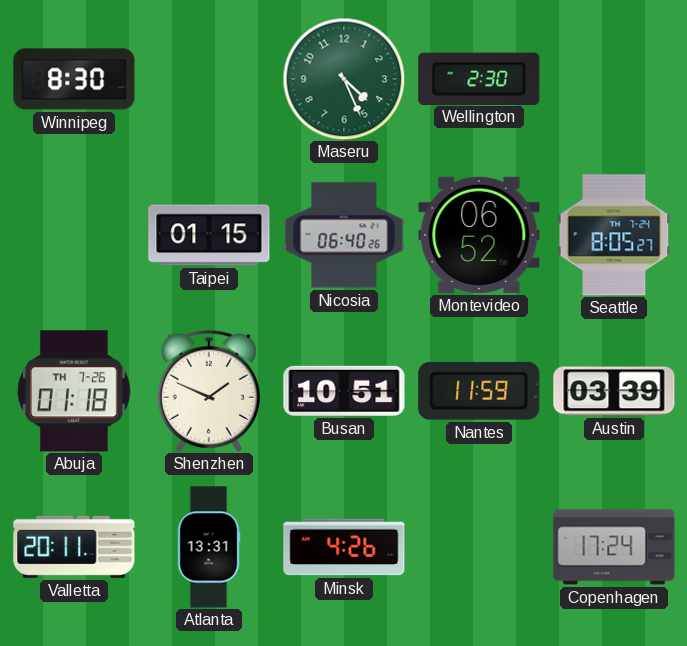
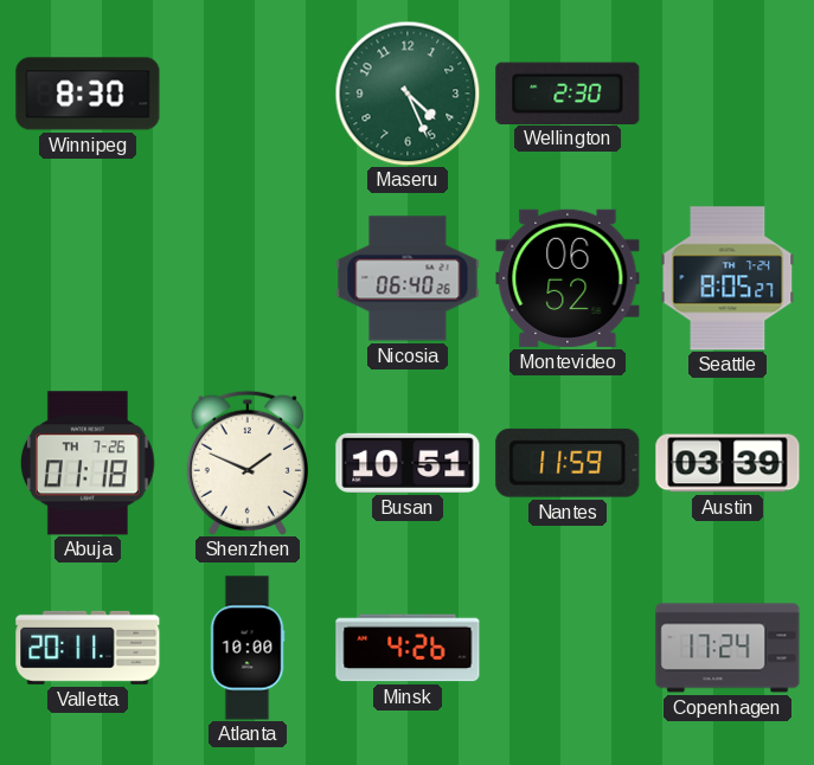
Taipei: 01:15 -> none (209, 235)
Atlanta: 13:31 -> 10:00 (248, 648)
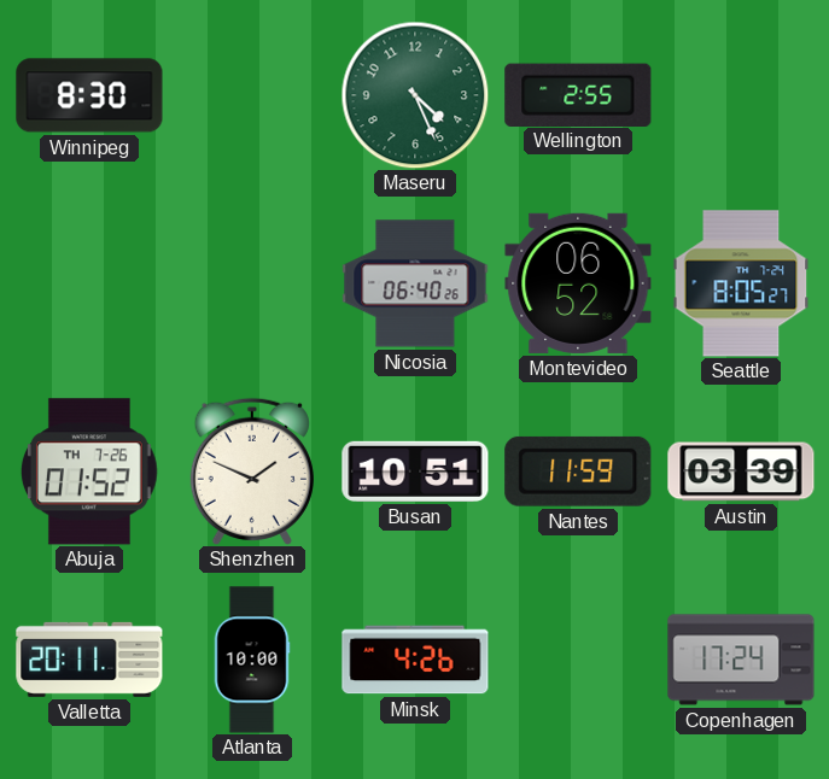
Wellington: 2:30 -> 2:55 (578, 94)
Abuja: 01:18 -> 01:52 (89, 471)
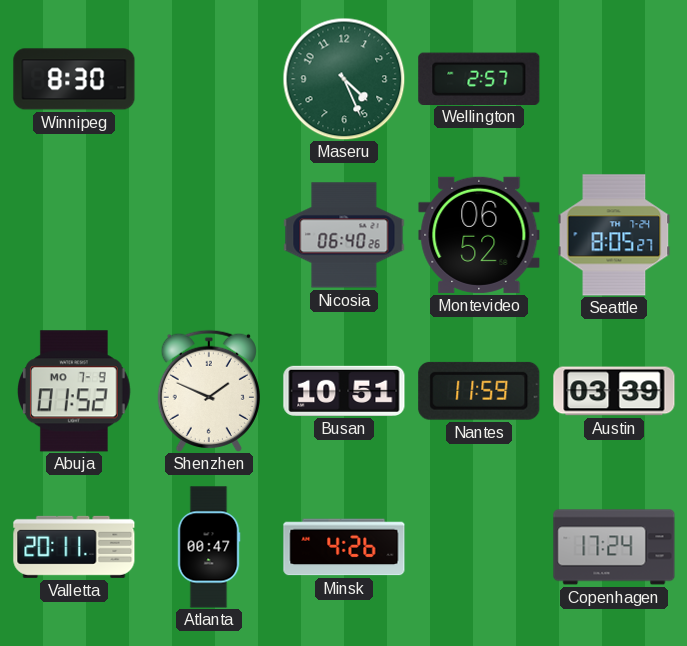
Wellington: 2:55 -> 2:57 (479, 78)
Abuja date: TH 7-26 -> MO 7-9 (74, 391)
Atlanta: 10:00 -> 00:47 (209, 547)
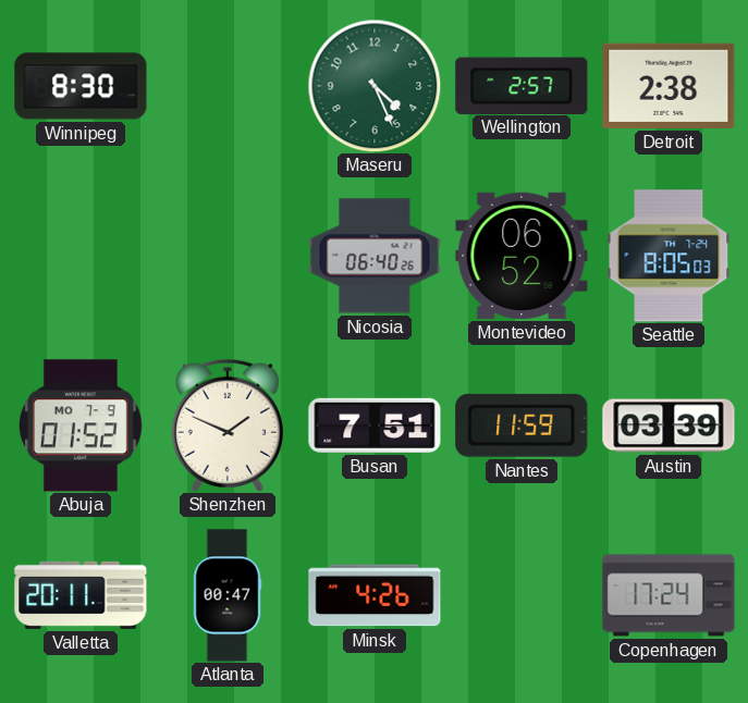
Detroit: none -> 2:38 (669, 86)
Seattle: 8:05:27 -> 8:05:03 (669, 256)
Busan: 10:51 -> 7:51 (375, 425)
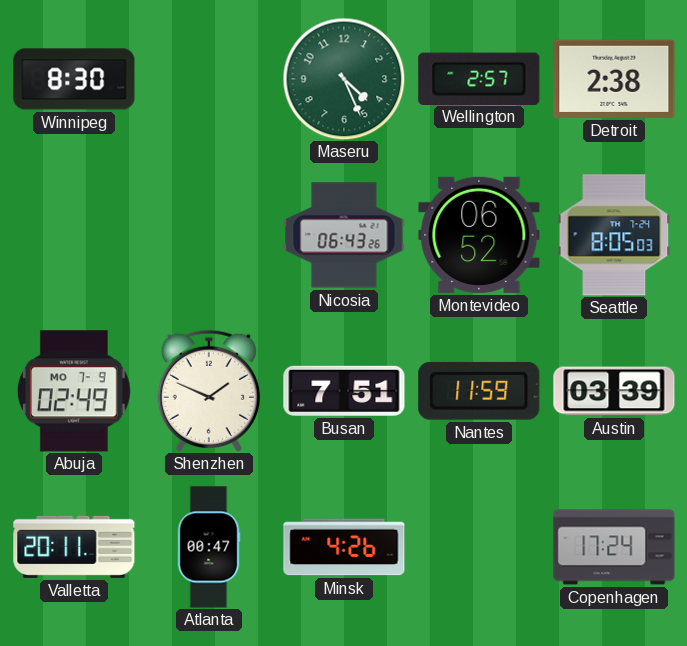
Nicosia: 06:40 -> 06:43 (344, 235)
Abuja: 01:52 -> 02:49 (74, 391)
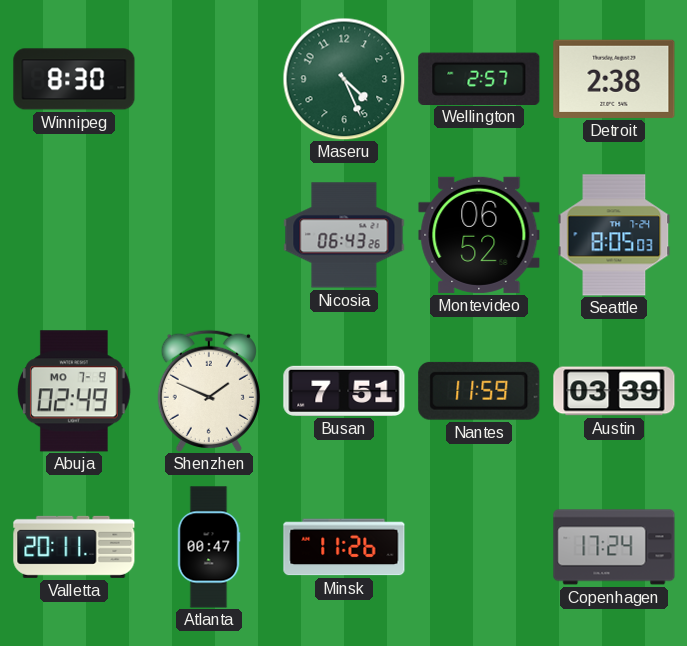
Minsk: 4:26 -> 11:26 (344, 547)
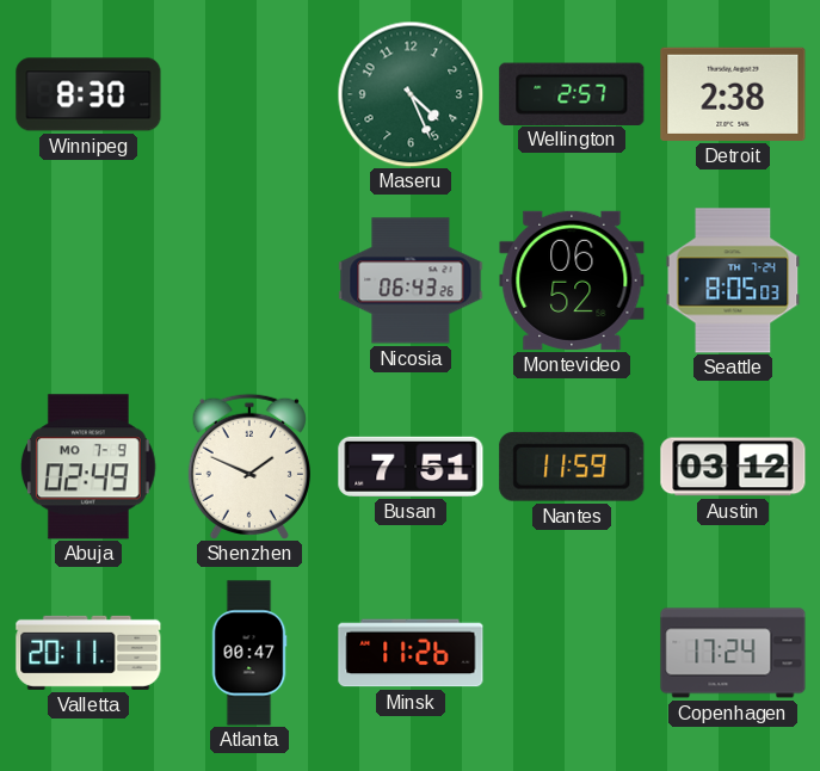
Austin: 03:39 -> 03:12 (733, 467)
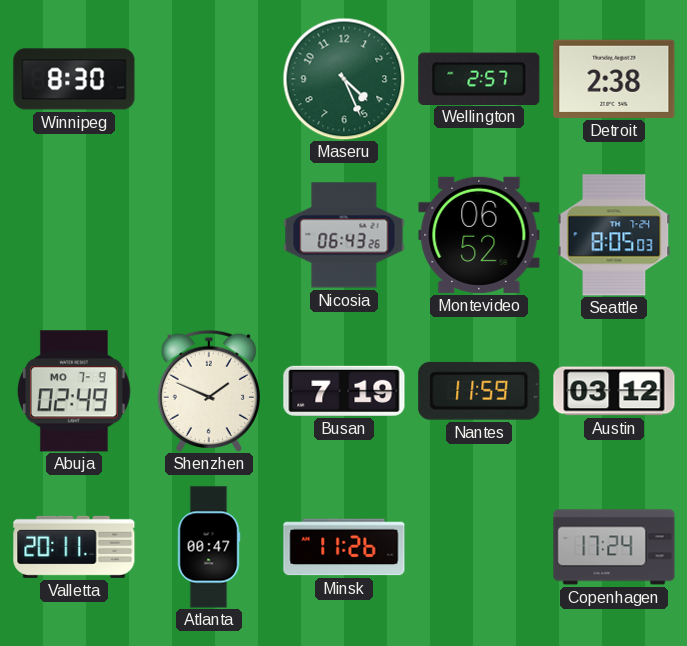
Busan: 7:51 -> 7:19 (344, 391)
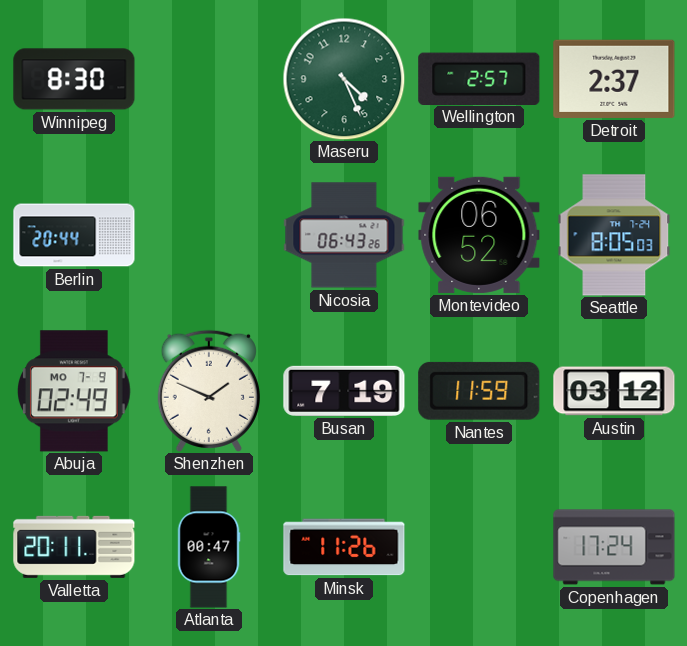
Detroit: 2:38 -> 2:37 (614, 79)
Berlin: none -> 20:44 (74, 235)
